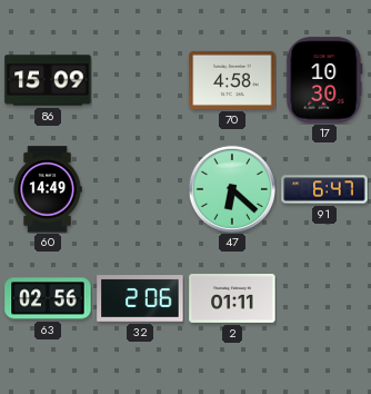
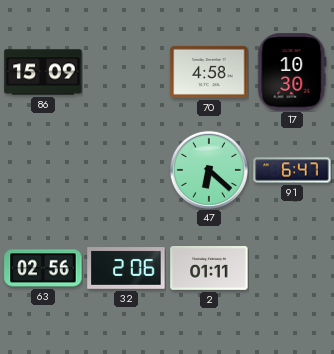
60: 14:49 -> none (48, 189)
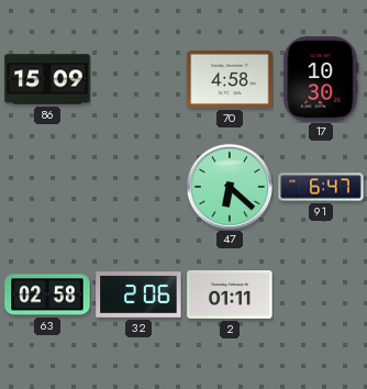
63: 02:56 -> 02:58 (47, 294)
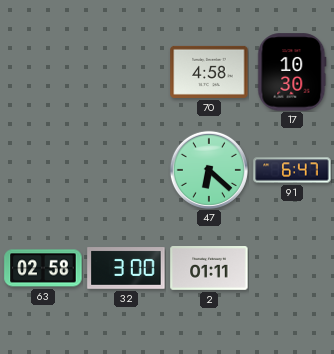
86: 15:09 -> none (47, 79)
32: 2:06 -> 3:00 (126, 268)
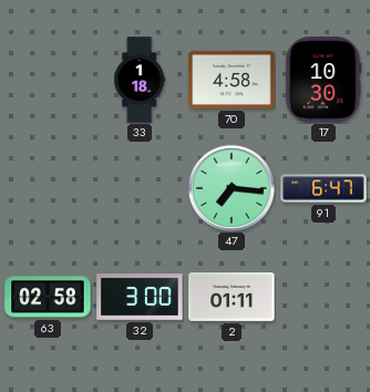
33: none -> 1:18 (140, 80)
47: 6:22 -> 7:16 (232, 188)
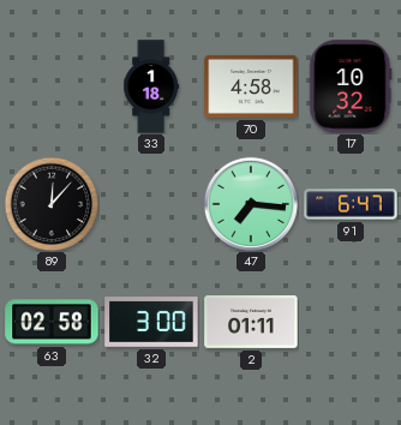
17: 10:30 -> 10:32 (351, 86)
89: none -> 12:07 (52, 204)
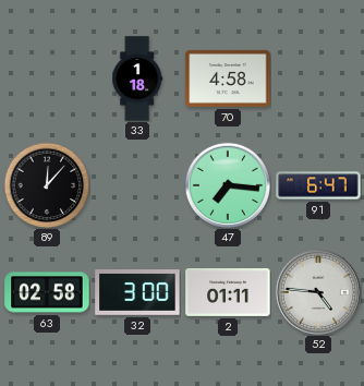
17: 10:32 -> none (351, 86)
52: none -> 4:46 (318, 292)
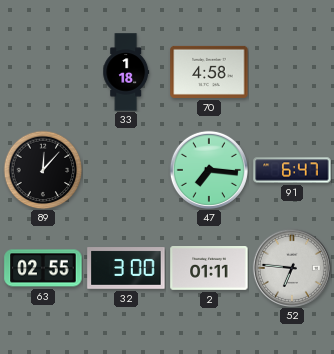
63: 02:58 -> 02:55 (43, 268)
52: 4:46 -> 6:46 (292, 268)
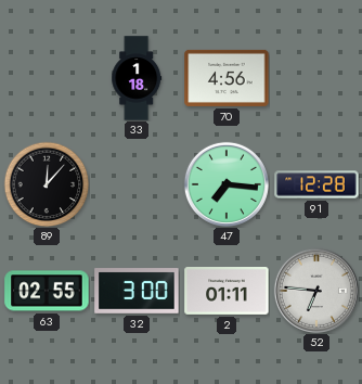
70: 4:58 -> 4:56 (227, 78)
91: 6:47 -> 12:28 (316, 184)
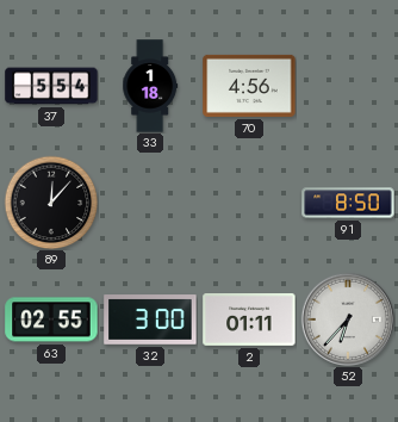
37: none -> 5:54 (51, 86)
47: 7:16 -> none (227, 184)
91: 12:28 -> 8:50 (348, 203)
52: 6:46 -> 6:37 (348, 319)
